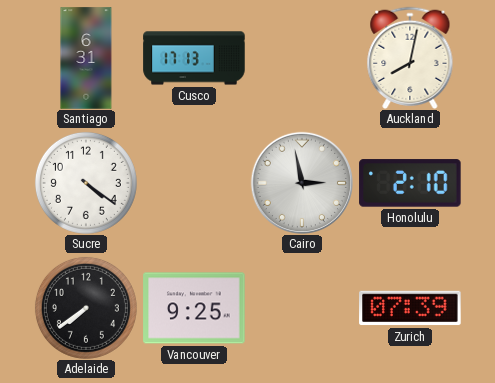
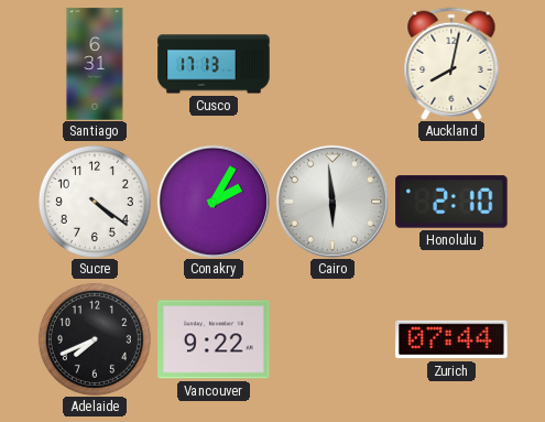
Conakry: none -> 2:05 (212, 201)
Cairo: 2:58 -> 5:59 (331, 201)
Adelaide: 7:39 -> 7:41 (95, 339)
Vancouver: 9:25 -> 9:22 (214, 339)
Zurich: 07:39 -> 07:44 (451, 339)
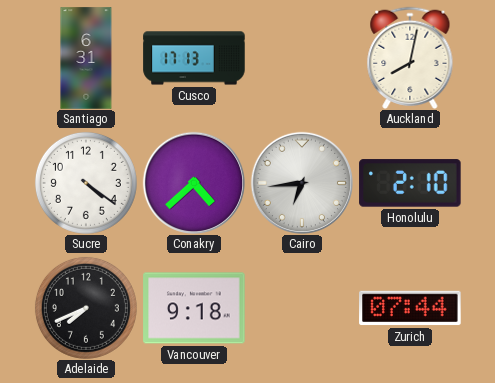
Conakry: 2:05 -> 4:38 (193, 182)
Cairo: 5:59 -> 6:44 (301, 182)
Vancouver: 9:22 -> 9:18 (194, 308)
